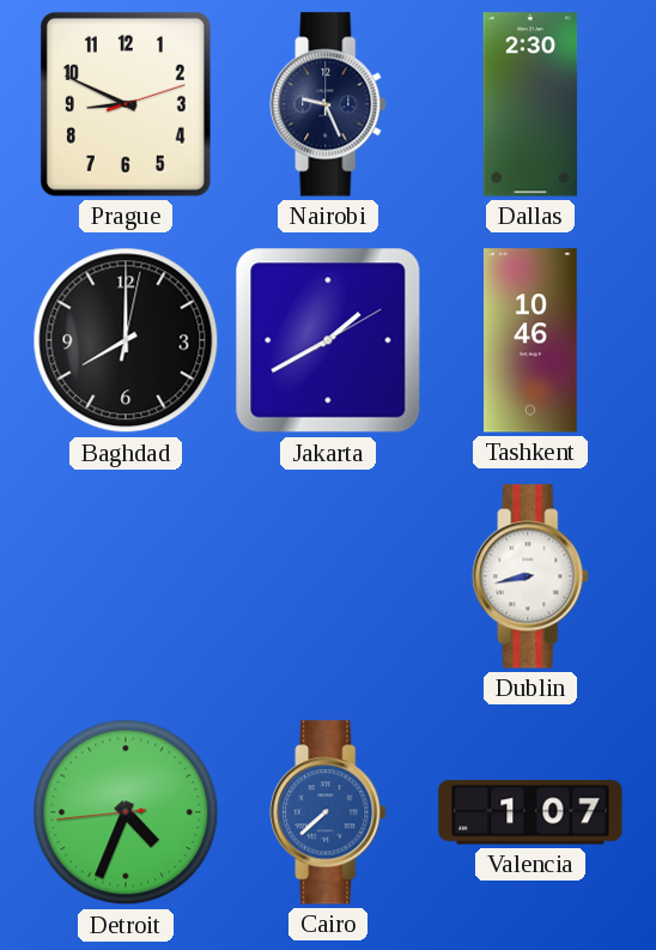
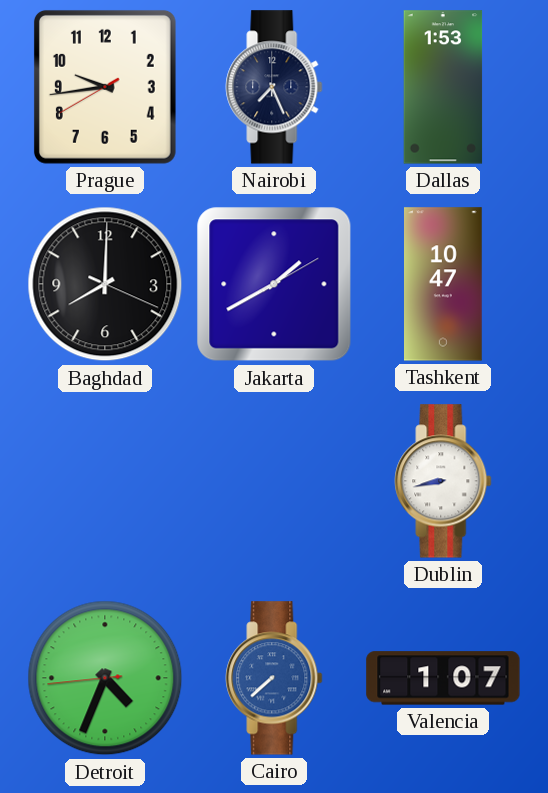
Prague: 8:49 -> 9:43 (105, 87)
Nairobi: 9:26 -> 7:26 (274, 87)
Dallas: 2:30 -> 1:53 (443, 87)
Baghdad: 8:00:02 -> 8:00:19 (105, 284)
Tashkent: 10:46 -> 10:47 (444, 284)
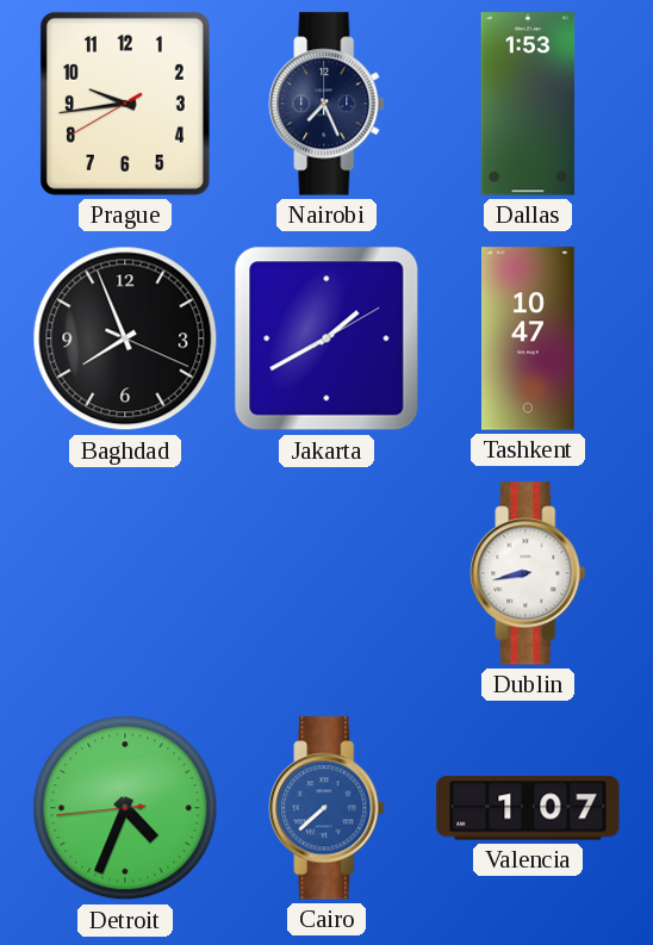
Baghdad: 8:00 -> 7:56 (125, 338)
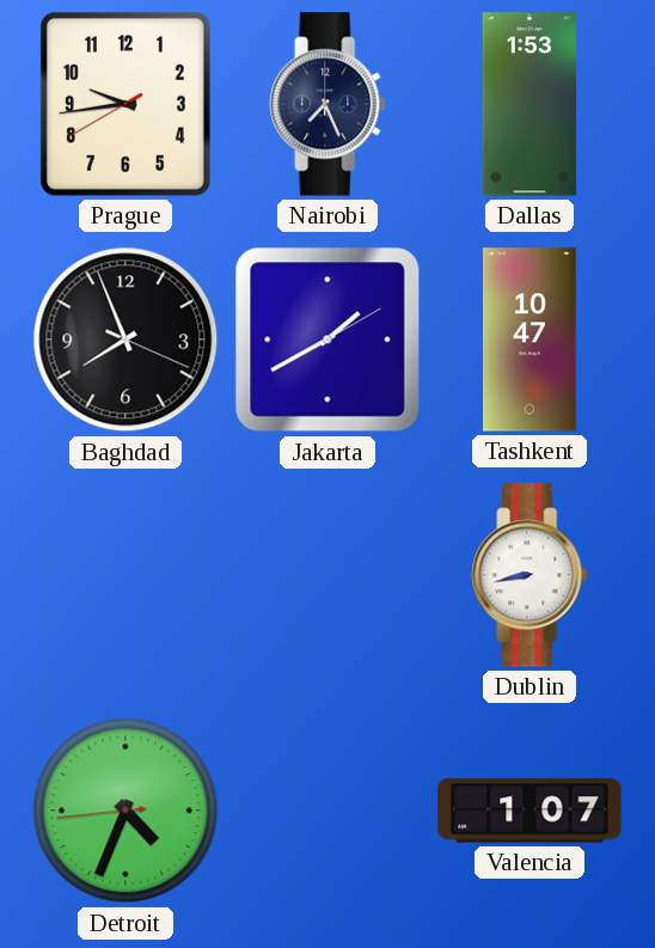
Cairo: 7:38 -> none (326, 808)
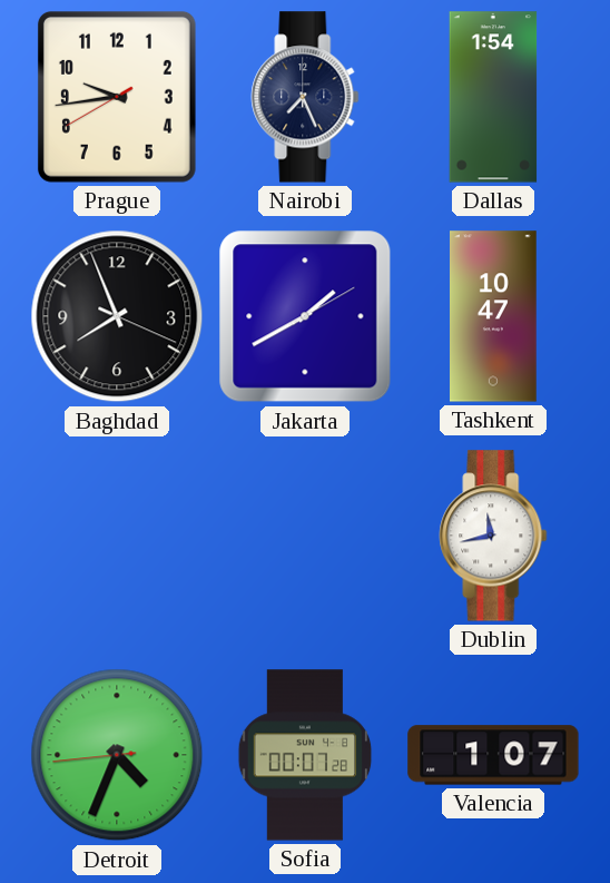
Dallas: 1:53 -> 1:54 (493, 97)
Dublin: 8:43 -> 11:43 (493, 536)
Sofia: none -> 00:07 (305, 755)
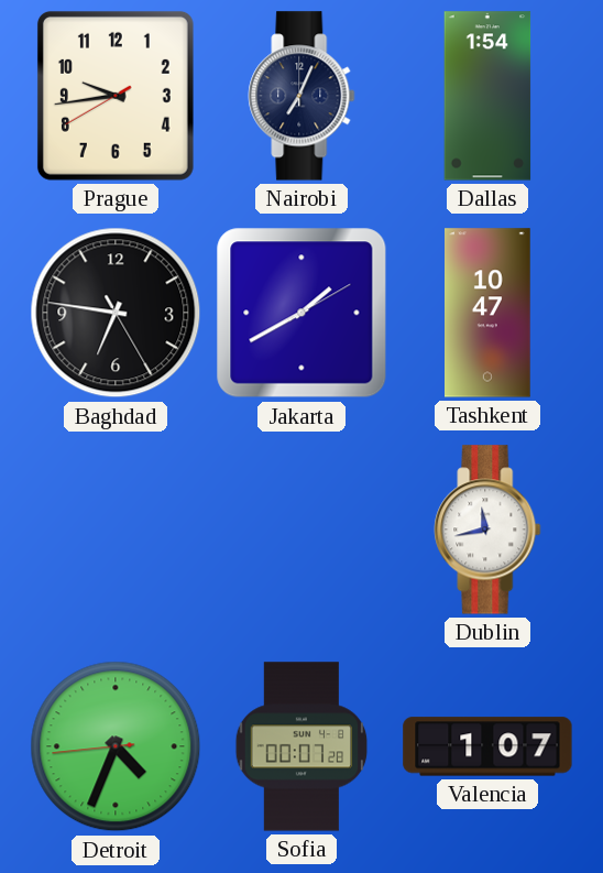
Nairobi: 7:26 -> 7:04 (301, 96)
Baghdad: 7:56 -> 6:46 (116, 313)
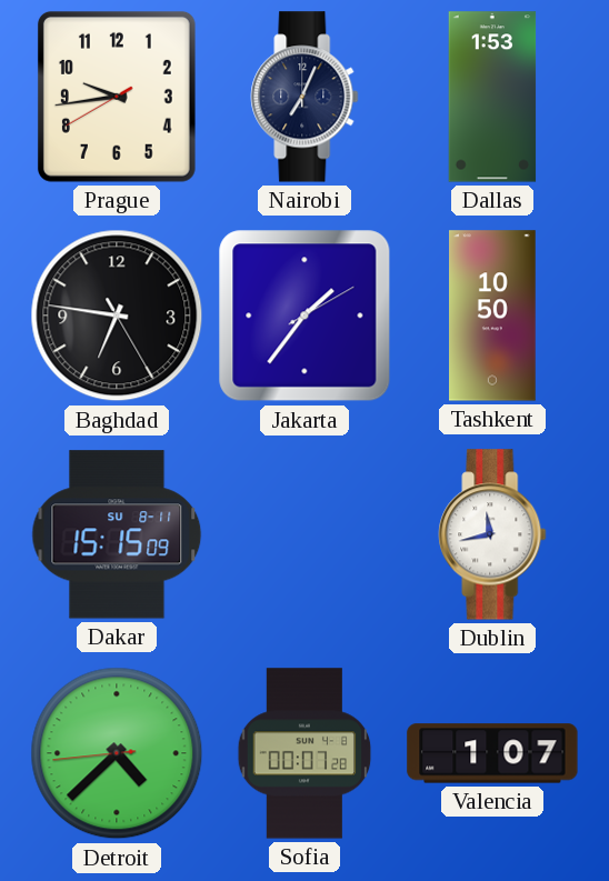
Dallas: 1:54 -> 1:53 (492, 97)
Jakarta: 1:40 -> 1:36 (304, 316)
Tashkent: 10:47 -> 10:50 (493, 316)
Dakar: none -> 15:15 (117, 534)
Detroit: 4:33 -> 4:37 (117, 753)
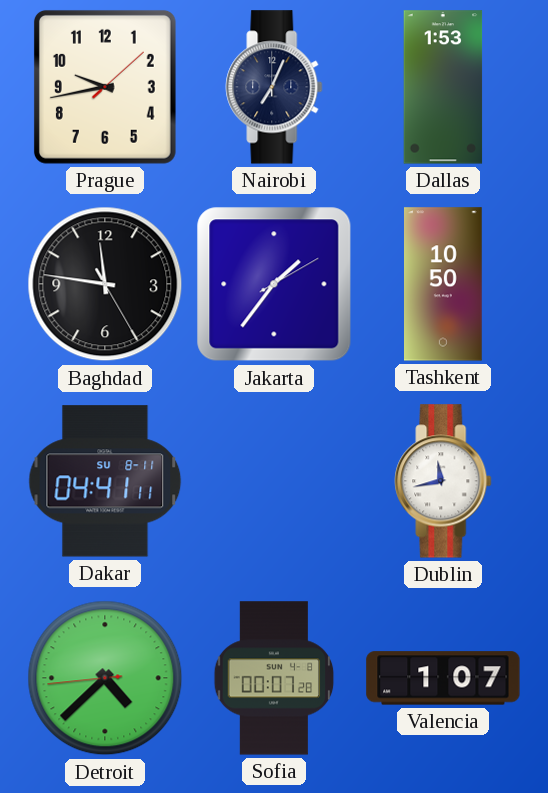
Prague: 9:43:40 -> 9:43:08 (105, 87)
Baghdad: 6:46 -> 11:46 (105, 284)
Dakar: 15:15 -> 04:41 (105, 481)
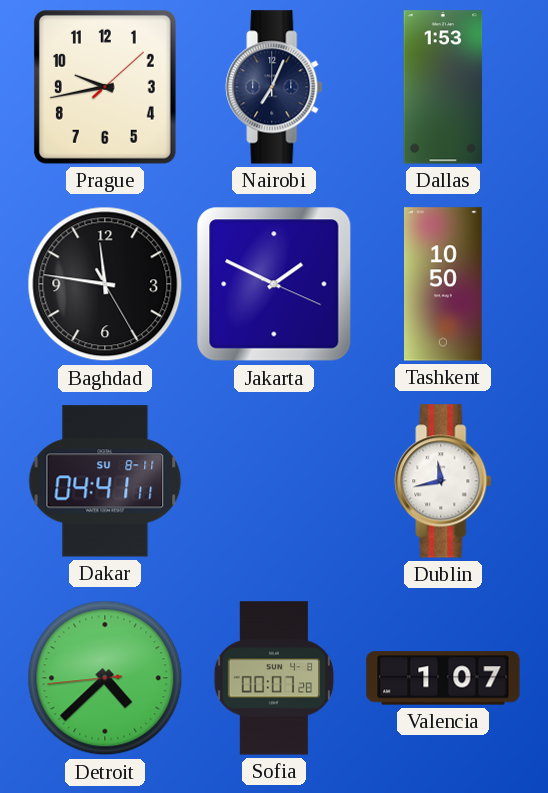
Jakarta: 1:36 -> 1:49 (274, 284)
